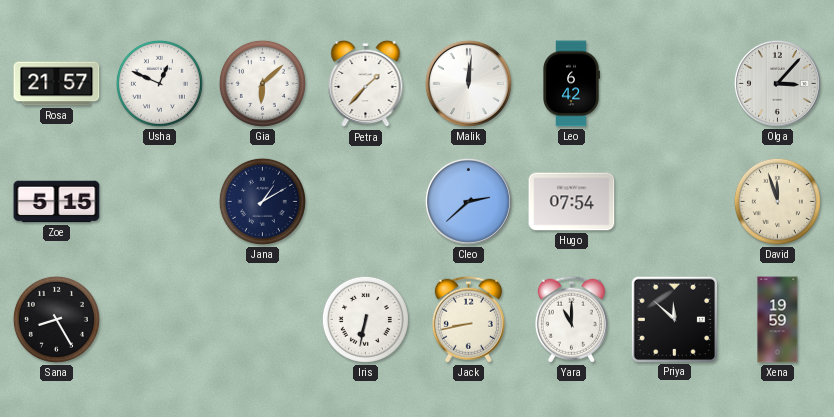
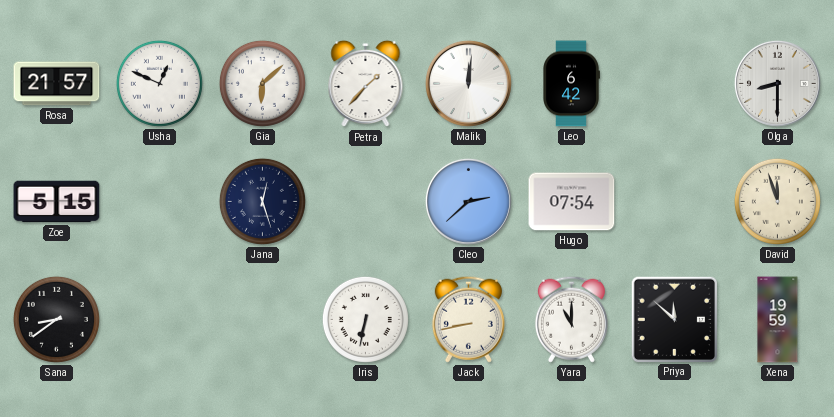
Olga: 3:07 -> 8:30 (777, 83)
Jana: 1:10 -> 12:27 (262, 201)
Sana: 8:25 -> 8:39 (56, 319)
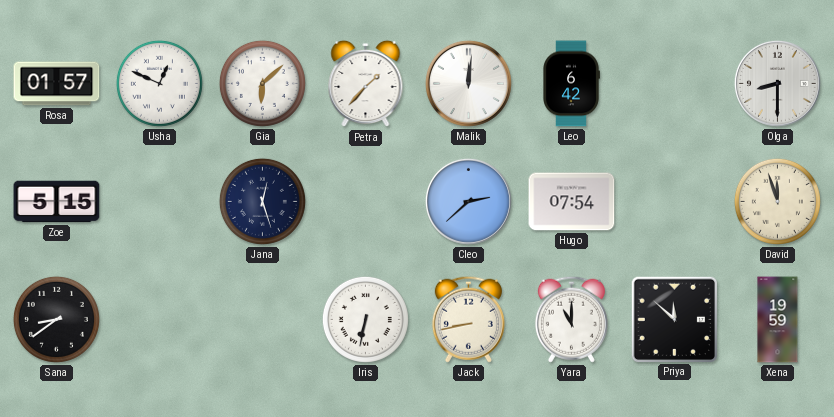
Rosa: 21:57 -> 01:57 (57, 84)
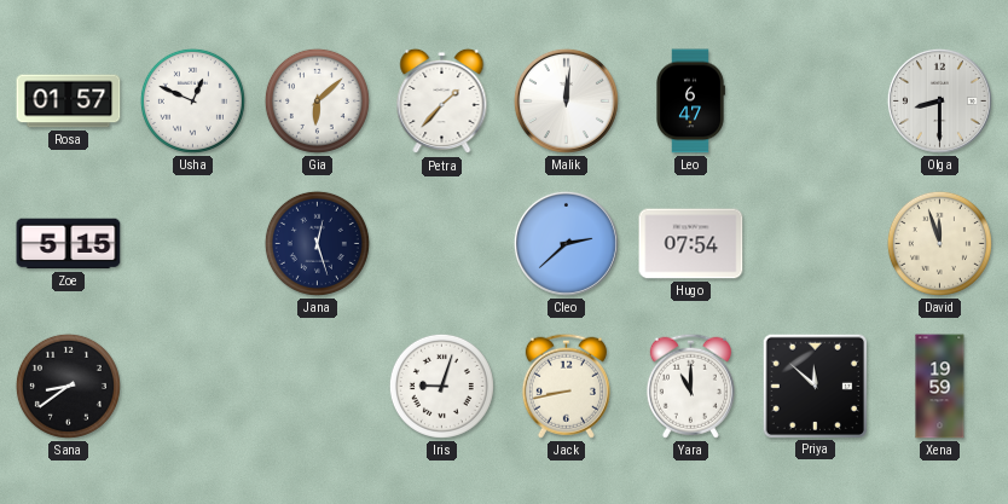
Leo: 6:42 -> 6:47 (690, 102)
Iris: 6:32 -> 9:03 (441, 386)
